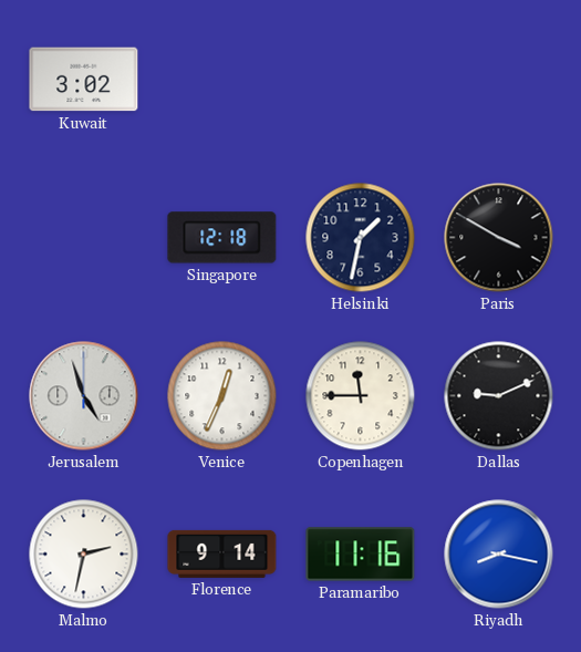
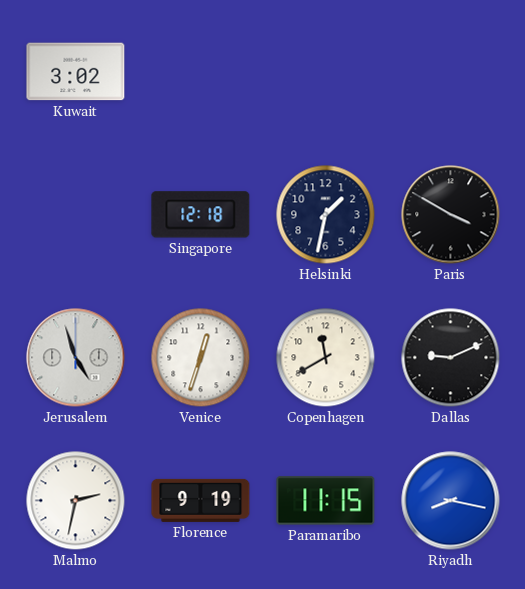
Venice: 12:34 -> 12:33 (201, 358)
Copenhagen: 11:45 -> 11:40 (326, 358)
Florence: 9:14 -> 9:19 (201, 500)
Paramaribo: 11:16 -> 11:15 (326, 501)
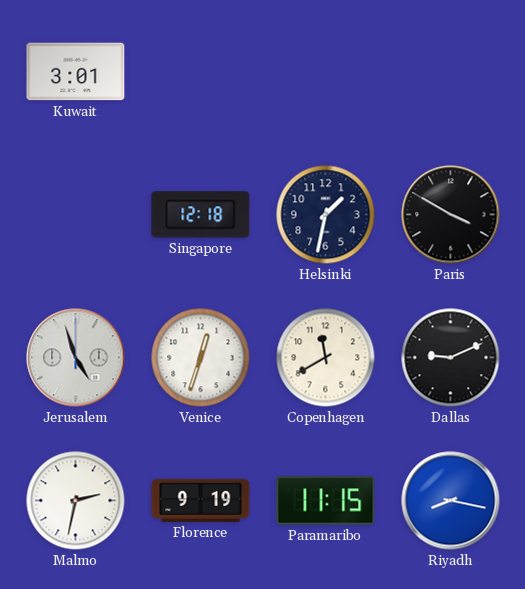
Kuwait: 3:02 -> 3:01 (76, 72)
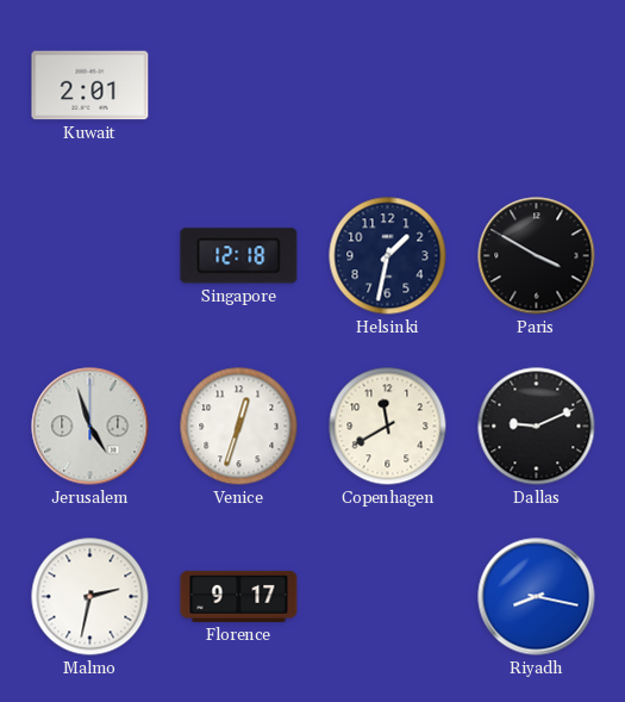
Kuwait: 3:01 -> 2:01 (90, 86)
Florence: 9:19 -> 9:17 (239, 596)
Paramaribo: 11:15 -> none (326, 501)
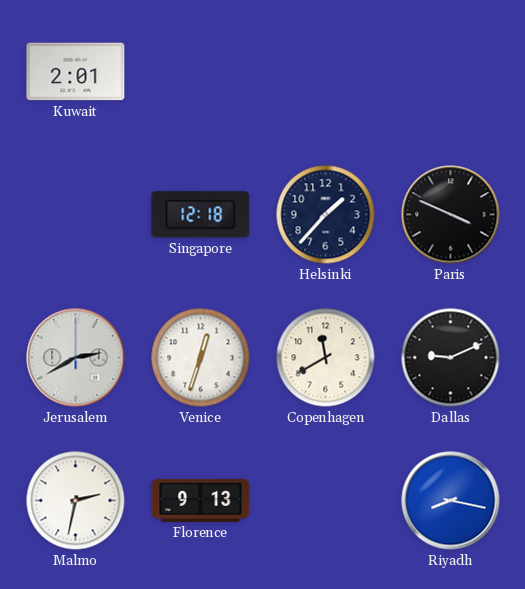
Helsinki: 1:32 -> 1:37 (326, 215)
Paris: 3:50 -> 3:49 (451, 215)
Jerusalem: 4:57 -> 2:40 (76, 358)
Florence: 9:17 -> 9:13 (201, 500)
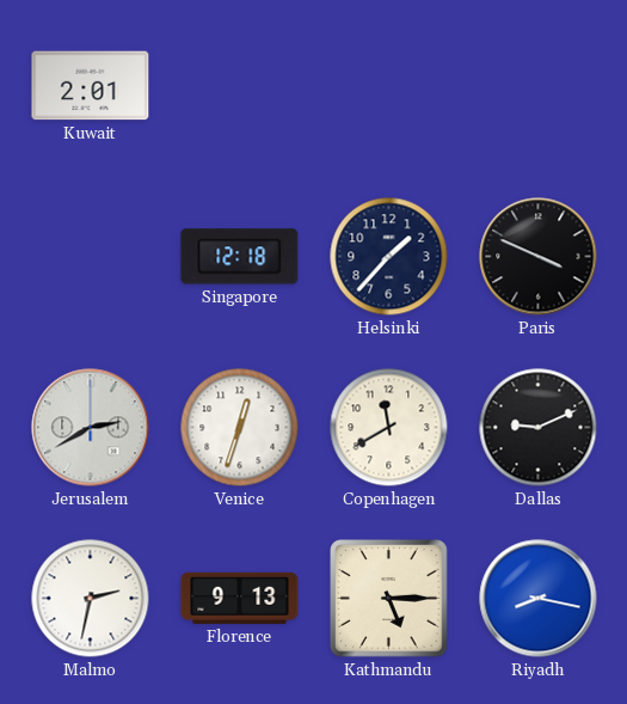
Kathmandu: none -> 5:15 (389, 599)
